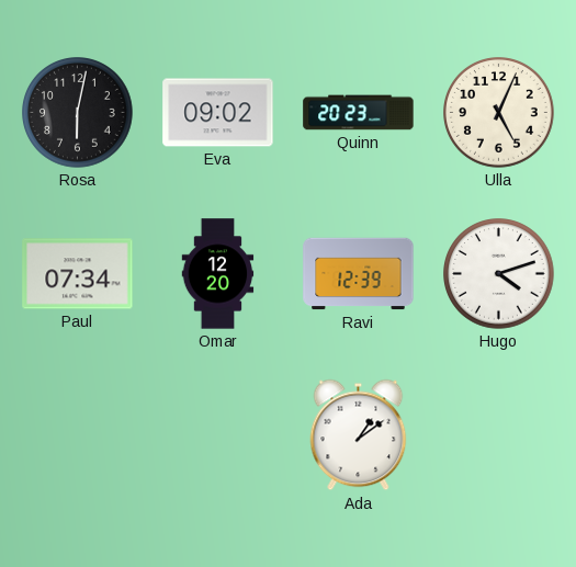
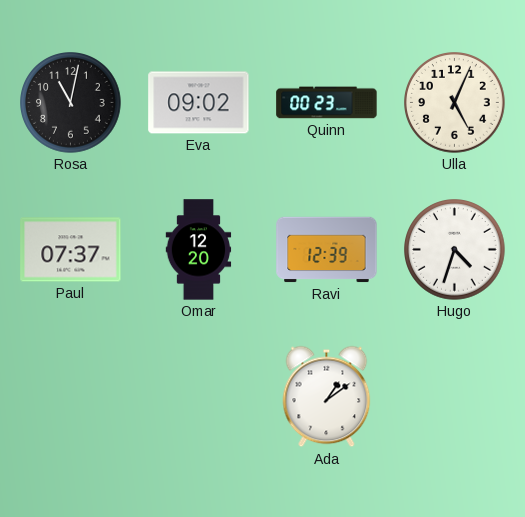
Rosa: 6:02 -> 11:02 (71, 103)
Quinn: 20:23 -> 00:23 (327, 103)
Paul: 07:34 -> 07:37 (71, 250)
Hugo: 4:12 -> 4:33 (455, 250)
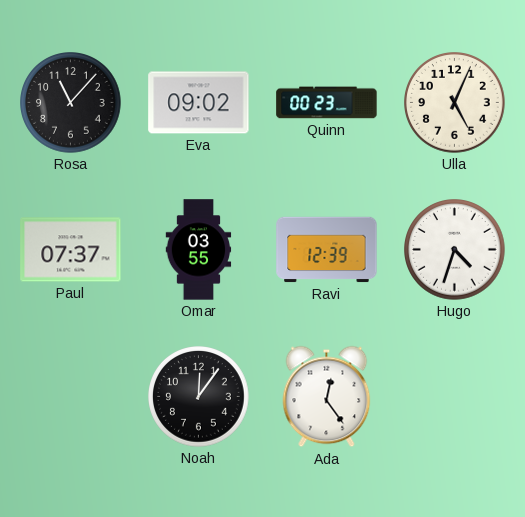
Rosa: 11:02 -> 11:07 (71, 103)
Omar: 12:20 -> 03:55 (199, 250)
Noah: none -> 12:06 (199, 397)
Ada: 1:09 -> 12:24 (327, 397)
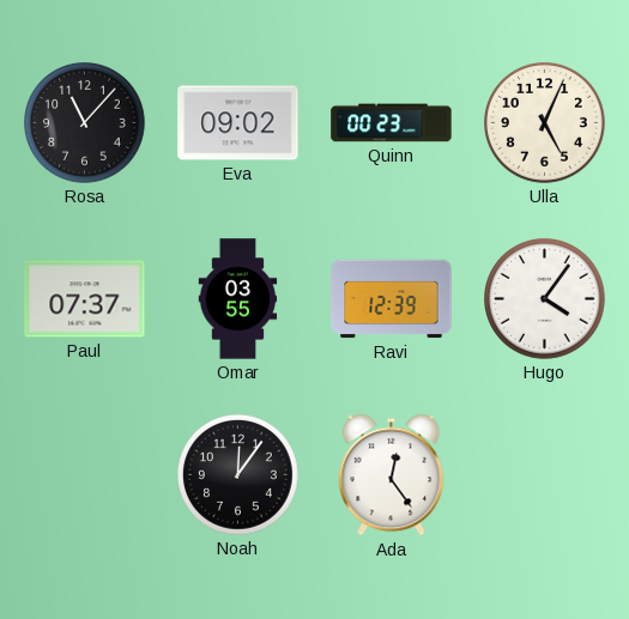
Hugo: 4:33 -> 4:06 (545, 299)
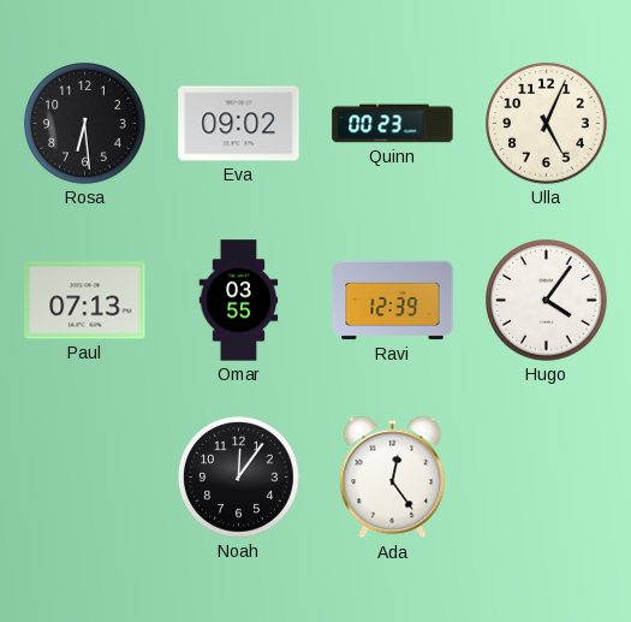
Rosa: 11:07 -> 6:29 (85, 124)
Paul: 07:37 -> 07:13 (85, 301)
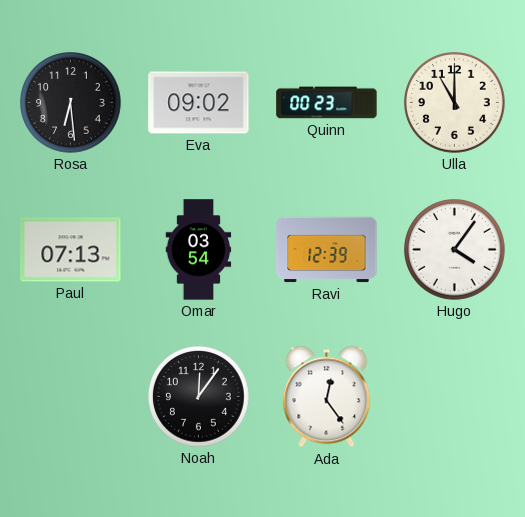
Ulla: 5:04 -> 11:00 (455, 103)
Omar: 03:55 -> 03:54 (199, 250)
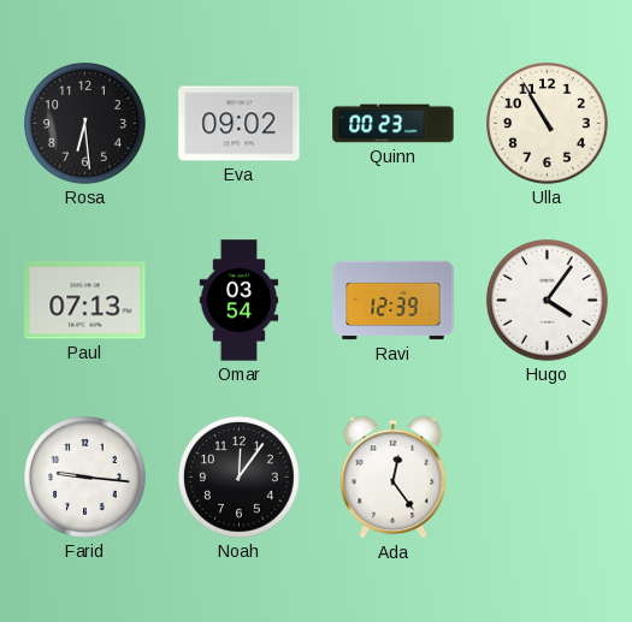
Ulla: 11:00 -> 10:55 (548, 124)
Farid: none -> 9:16 (85, 478)
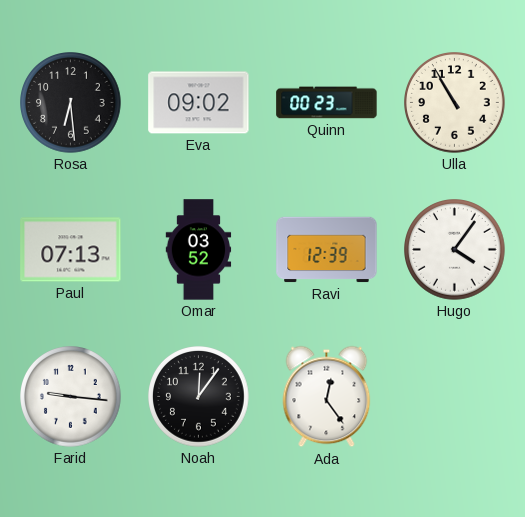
Omar: 03:54 -> 03:52 (199, 250)
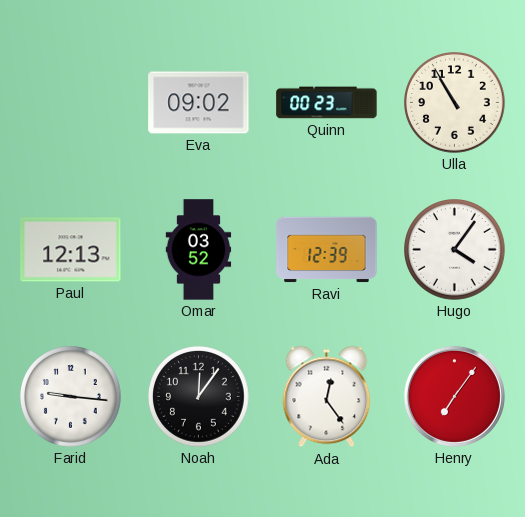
Rosa: 6:29 -> none (71, 103)
Paul: 07:13 -> 12:13 (71, 250)
Henry: none -> 7:06 (454, 396)
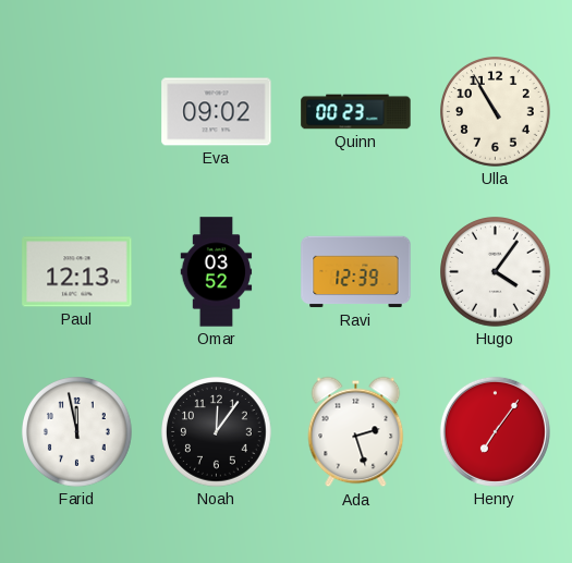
Farid: 9:16 -> 11:58 (77, 432)
Ada: 12:24 -> 2:27 (356, 432)
